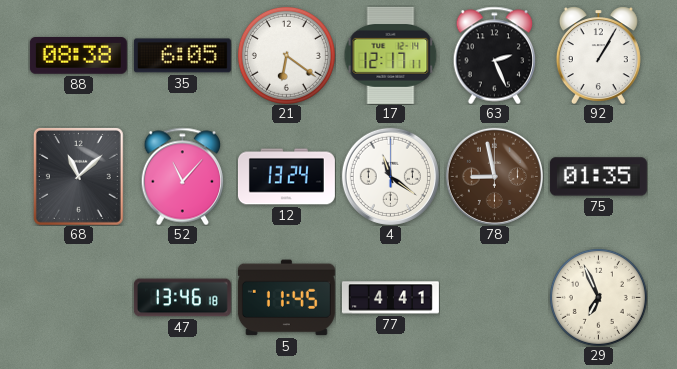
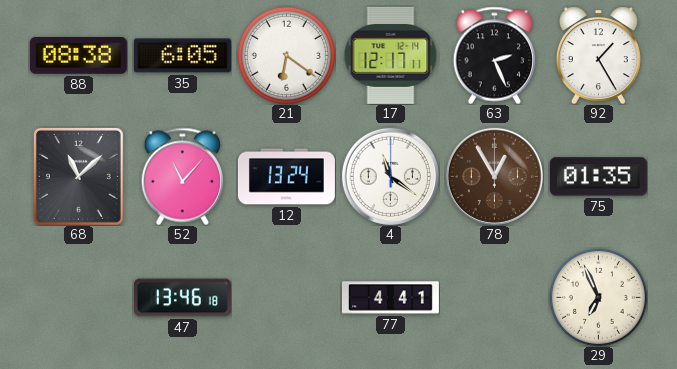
92: 1:05 -> 1:25 (598, 55)
78: 8:58 -> 12:55 (494, 176)
5: 11:45 -> none (286, 298)
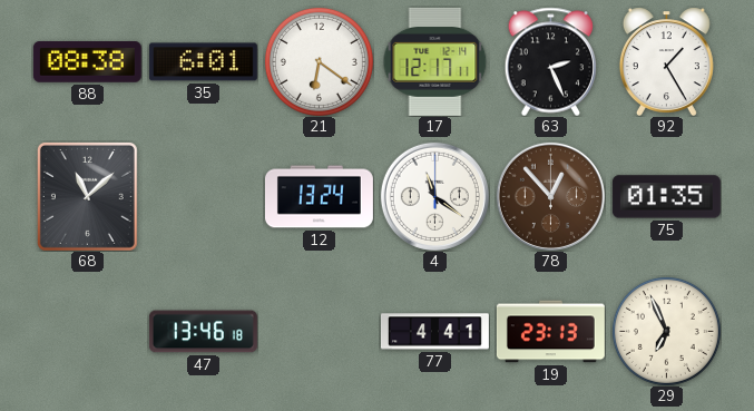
35: 6:05 -> 6:01 (203, 62)
52: 11:07 -> none (183, 176)
78: 12:55 -> 12:53 (550, 196)
19: none -> 23:13 (550, 332)
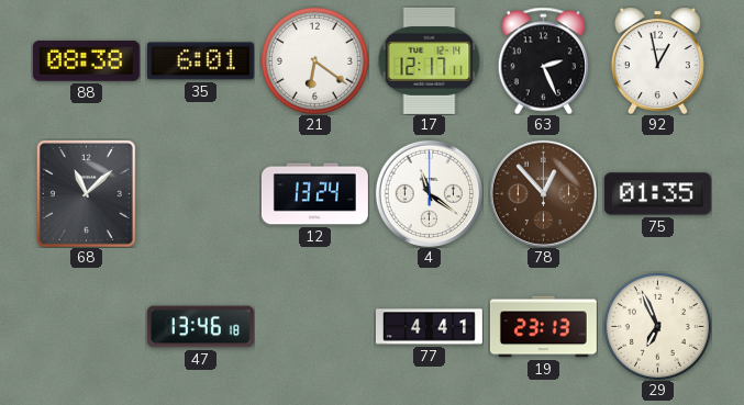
92: 1:25 -> 12:58 (657, 60)
